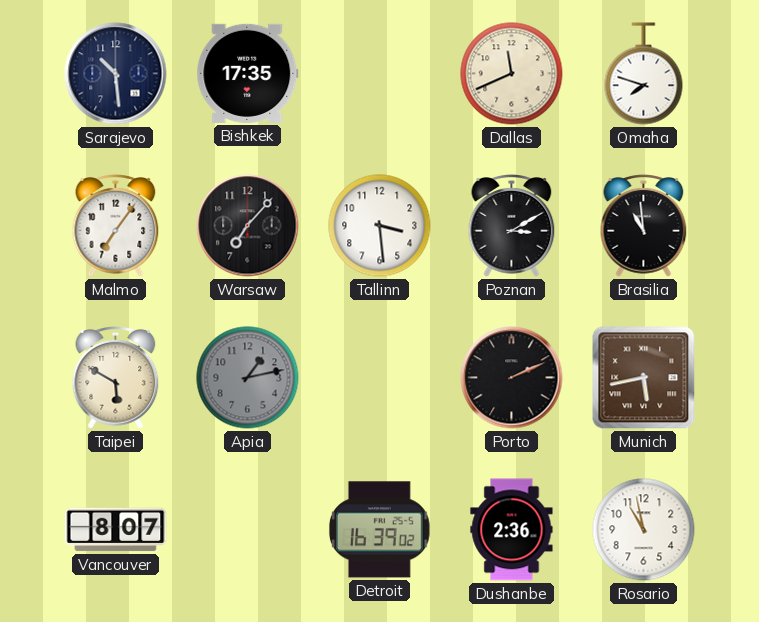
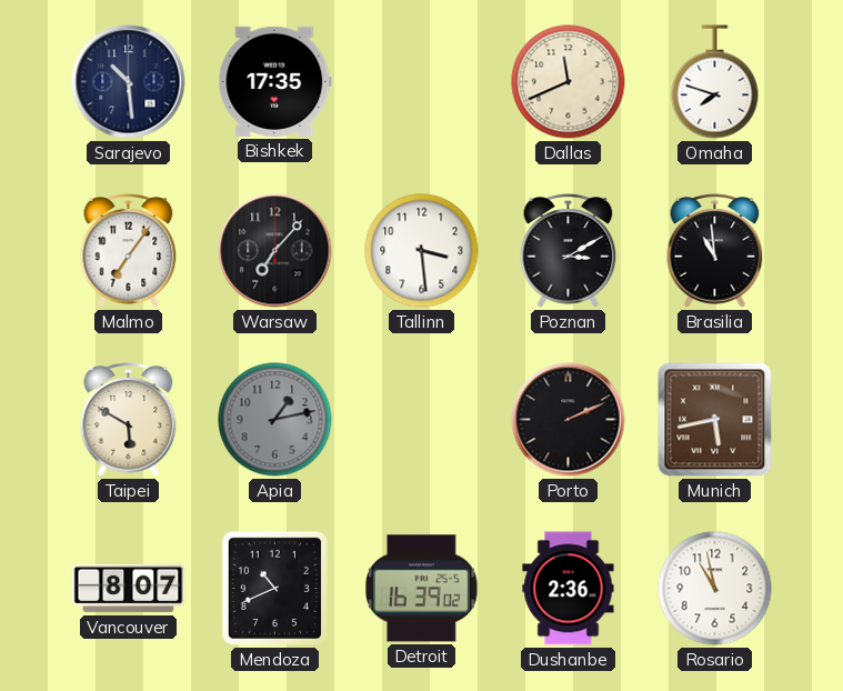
Mendoza: none -> 10:41 (274, 588)
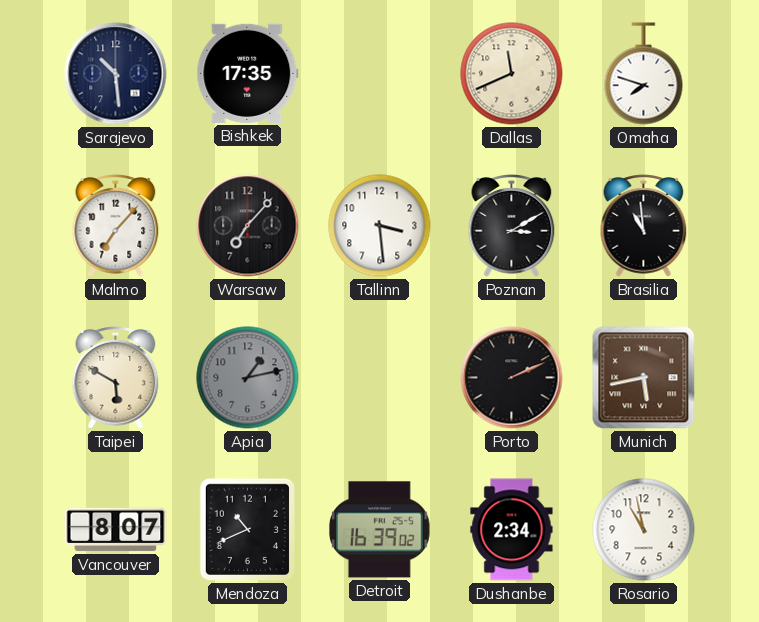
Malmo: 7:06 -> 7:07 (116, 226)
Dushanbe: 2:36 -> 2:34 (512, 530)
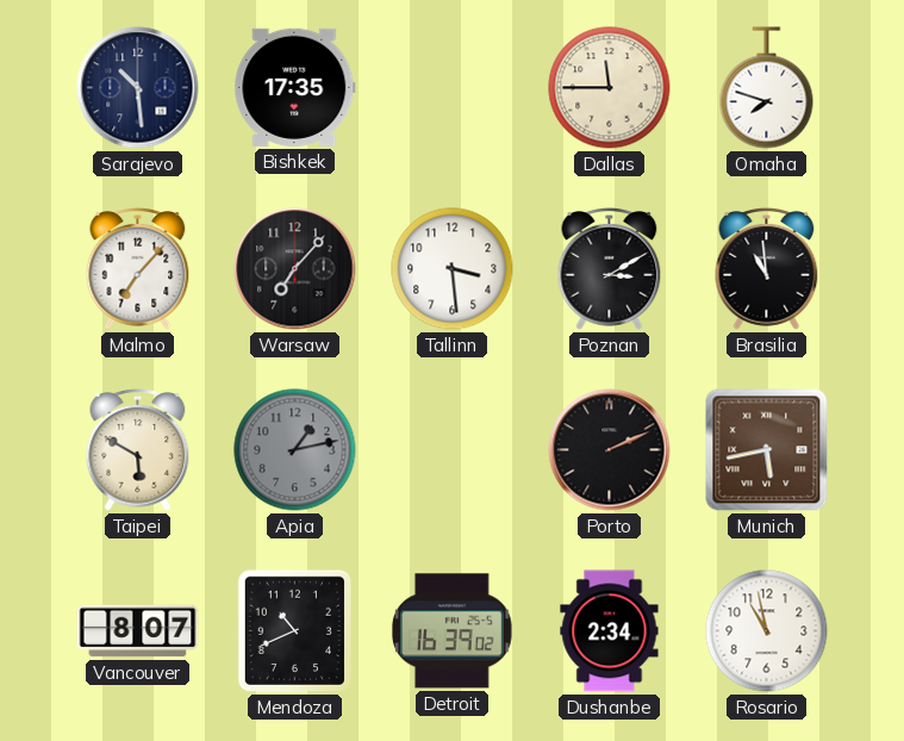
Dallas: 11:41 -> 11:45 (610, 88)
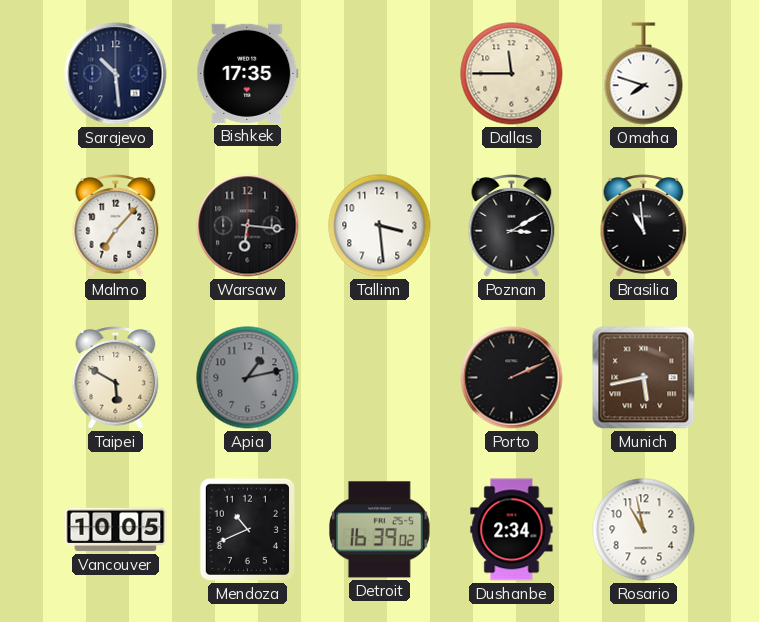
Warsaw: 7:07 -> 6:16 (248, 226)
Vancouver: 8:07 -> 10:05 (116, 530)
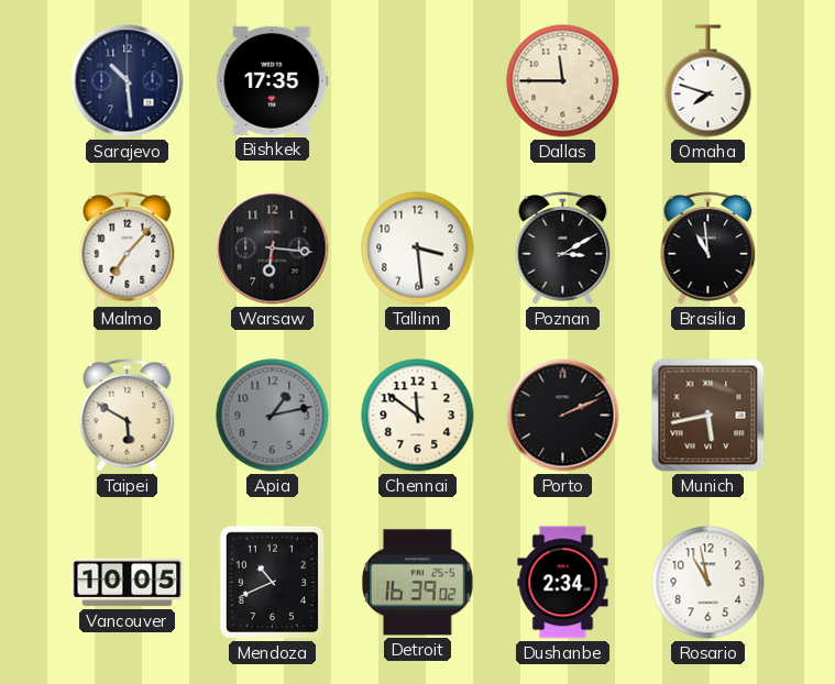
Chennai: none -> 11:51 (418, 416)
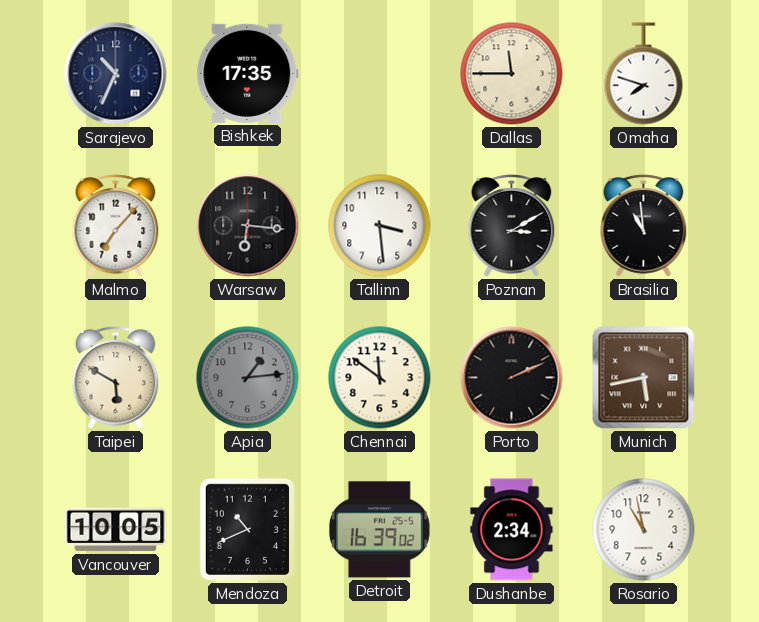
Sarajevo: 10:29 -> 10:34 (116, 74)
Apia: 1:13 -> 1:14 (248, 378)
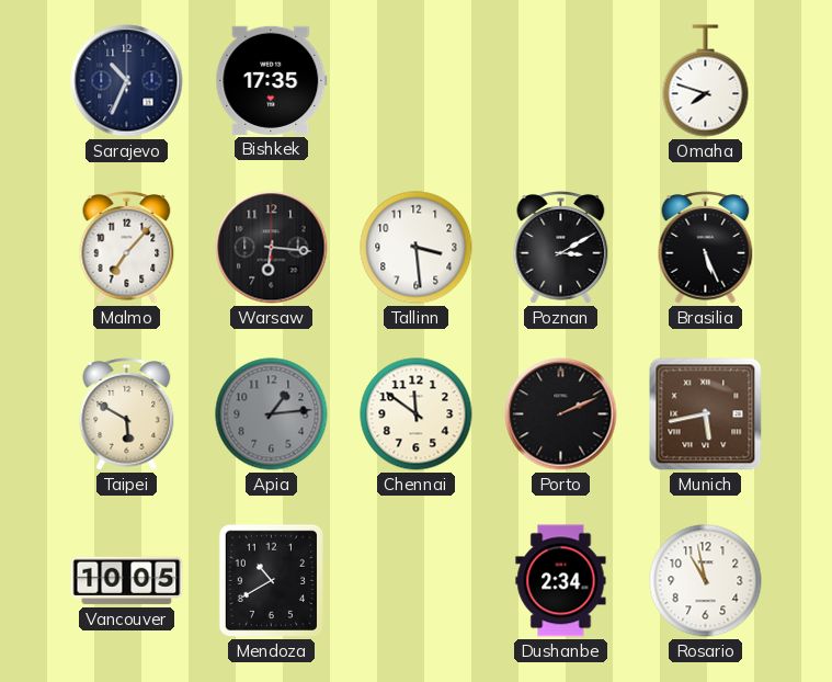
Dallas: 11:45 -> none (512, 74)
Brasilia: 10:59 -> 5:26 (706, 248)
Mendoza: 10:41 -> 10:40 (271, 580)
Detroit: 16:39 -> none (379, 530)
